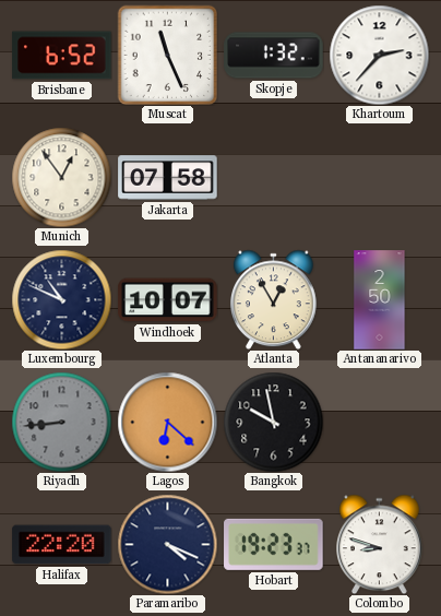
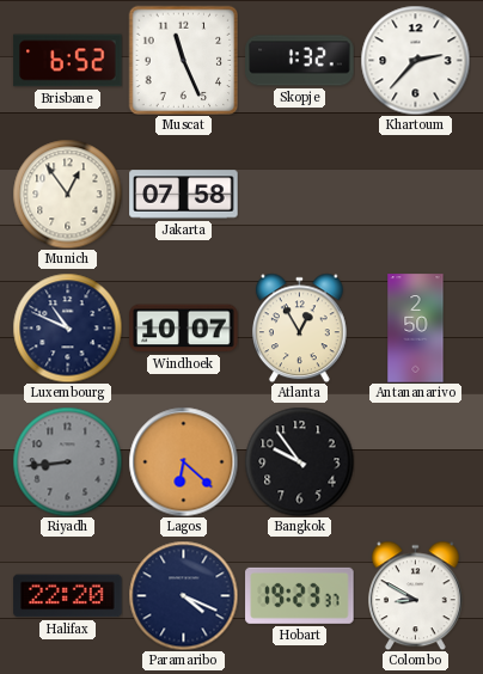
Bangkok: 9:58 -> 9:54 (299, 461)
Colombo: 8:48 -> 8:50 (416, 595)
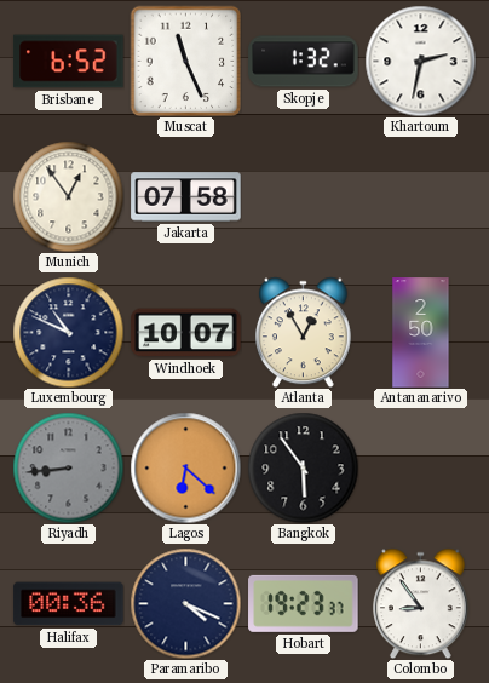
Khartoum: 2:37 -> 2:32 (420, 61)
Bangkok: 9:54 -> 5:54 (303, 467)
Halifax: 22:20 -> 00:36 (69, 604)
Colombo: 8:50 -> 8:54 (421, 603)
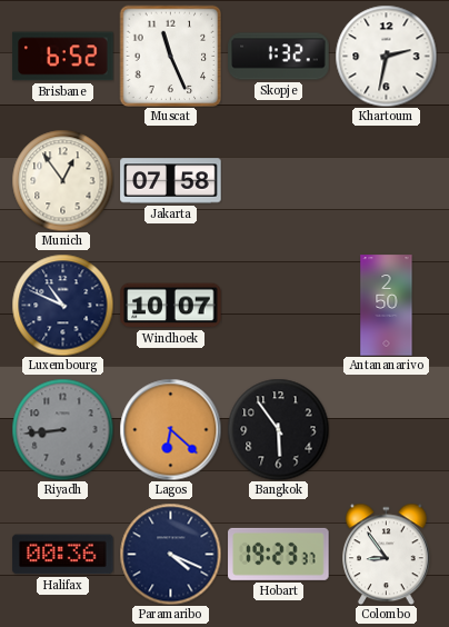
Atlanta: 12:55 -> none (304, 332)
